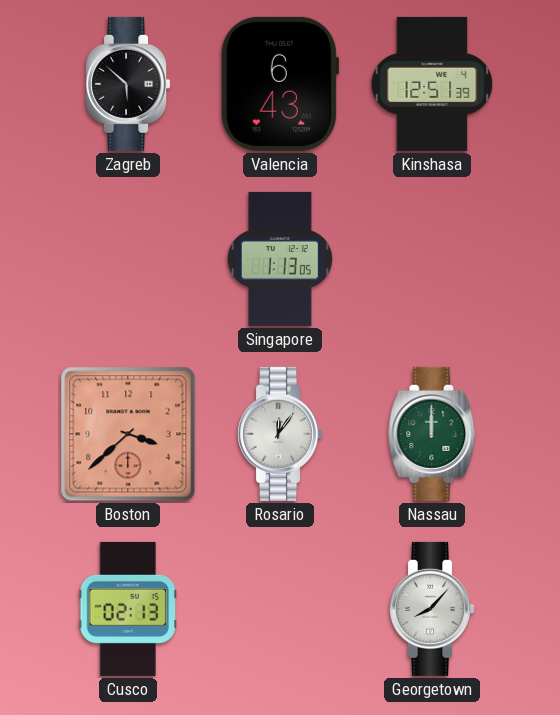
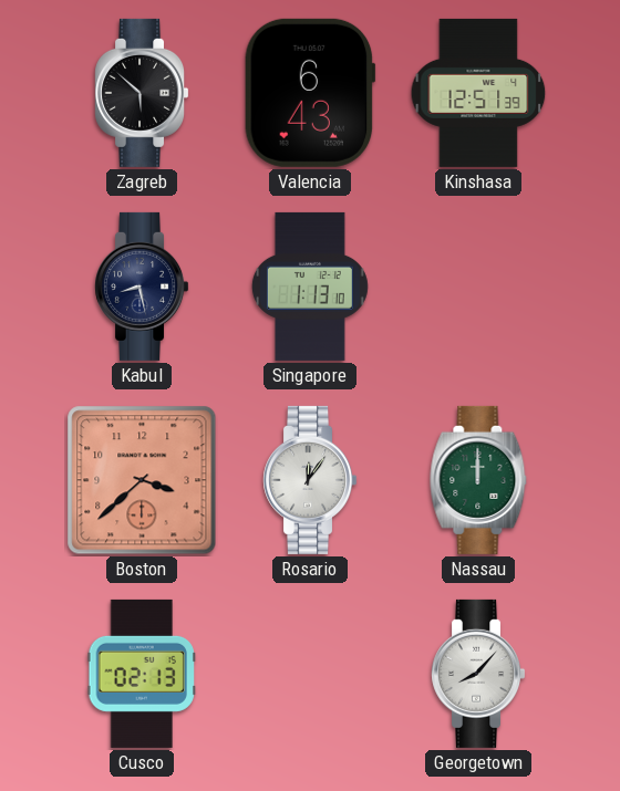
Kabul: none -> 8:28 (142, 287)
Singapore: 1:13:05 -> 1:13:10 (310, 287)
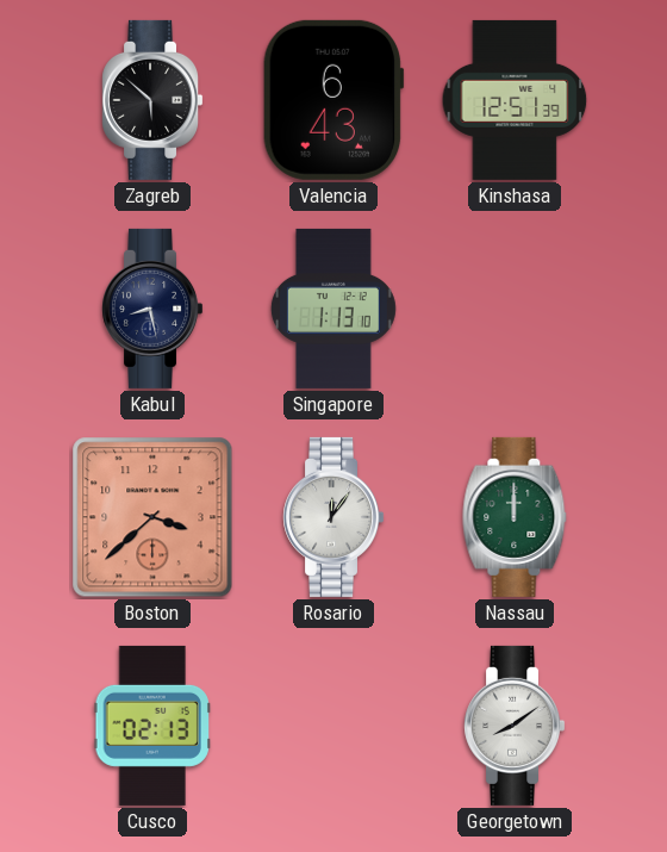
Georgetown: 8:07 -> 8:09 (515, 726)
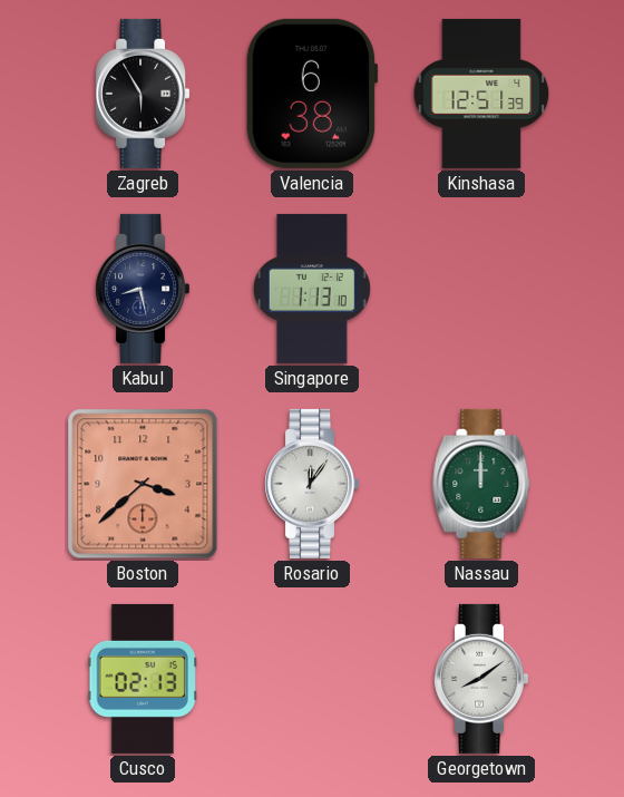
Zagreb: 5:52 -> 5:55 (143, 94)
Valencia: 6:43 -> 6:38 (312, 94)
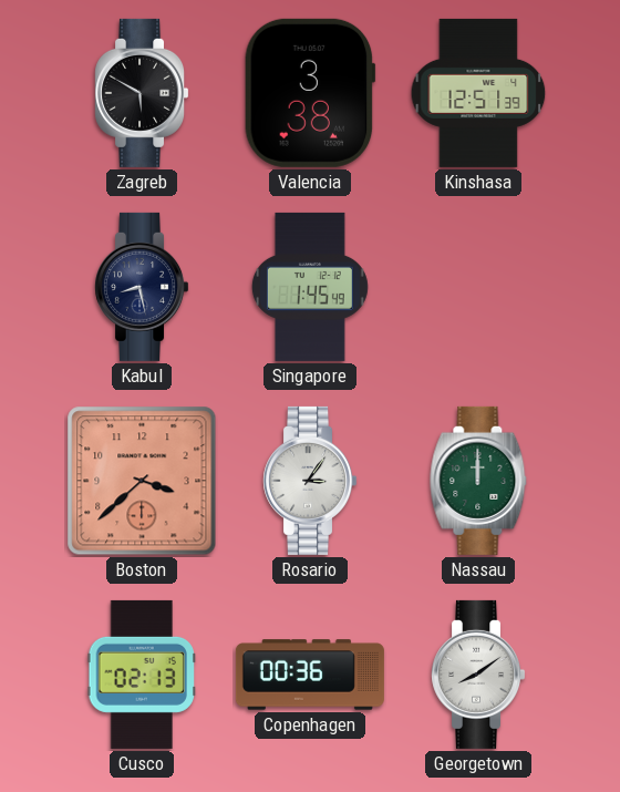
Zagreb: 5:55 -> 5:50 (142, 93)
Valencia: 6:38 -> 3:38 (310, 93)
Singapore: 1:13 -> 1:45 (310, 287)
Rosario: 12:06 -> 3:06 (310, 481)
Copenhagen: none -> 00:36 (310, 675)
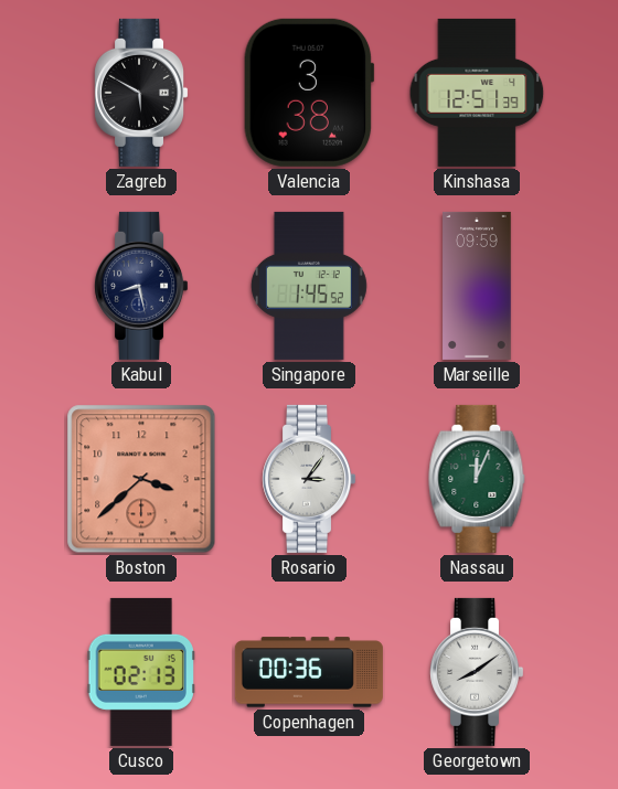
Singapore: 1:45:49 -> 1:45:52 (309, 286)
Marseille: none -> 09:59 (477, 286)
Nassau: 12:00 -> 12:04 (477, 479)
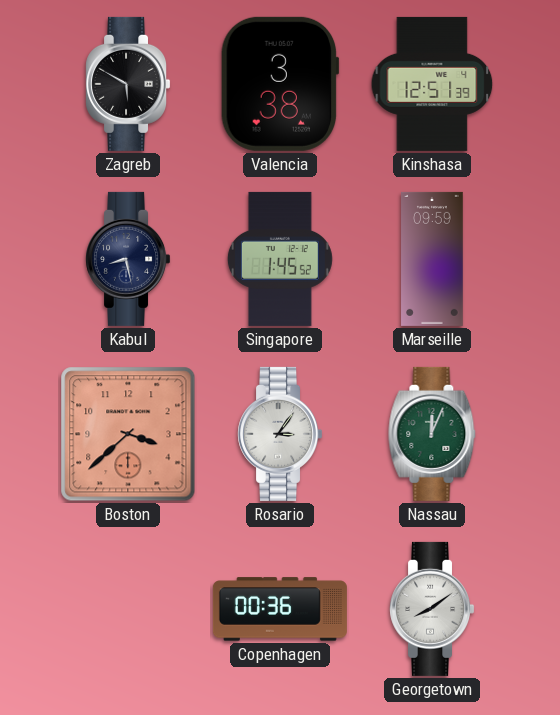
Cusco: 02:13 -> none (141, 672)
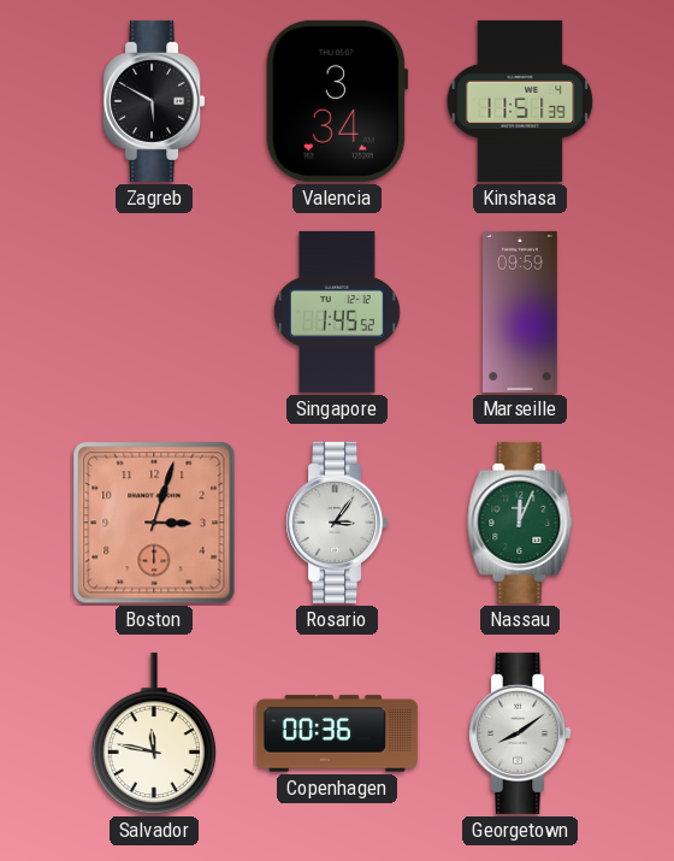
Valencia: 3:38 -> 3:34 (337, 101)
Kinshasa: 12:51 -> 11:51 (520, 101)
Kabul: 8:28 -> none (128, 259)
Boston: 3:38 -> 3:03 (154, 523)
Salvador: none -> 11:47 (154, 733)
